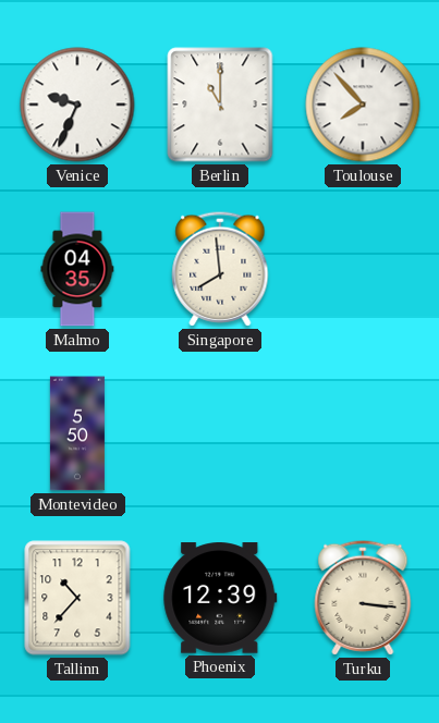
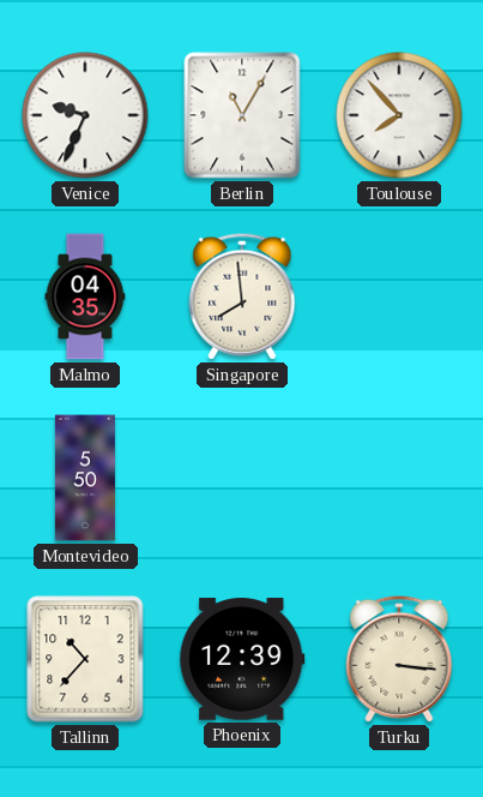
Berlin: 11:00 -> 11:05 (242, 115)
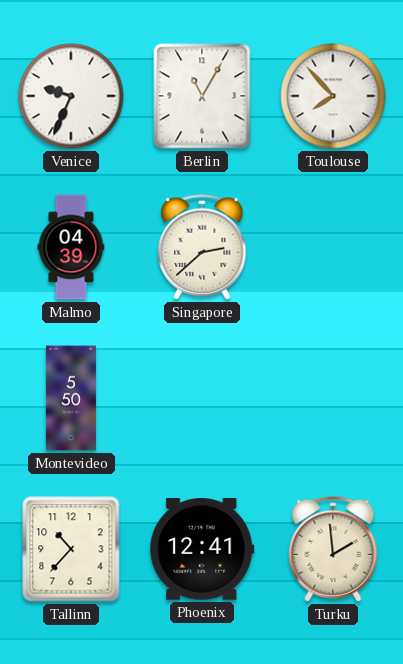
Malmo: 04:35 -> 04:39 (71, 247)
Singapore: 7:59 -> 2:38 (202, 247)
Phoenix: 12:39 -> 12:41 (202, 549)
Turku: 3:16 -> 1:59 (333, 549)
